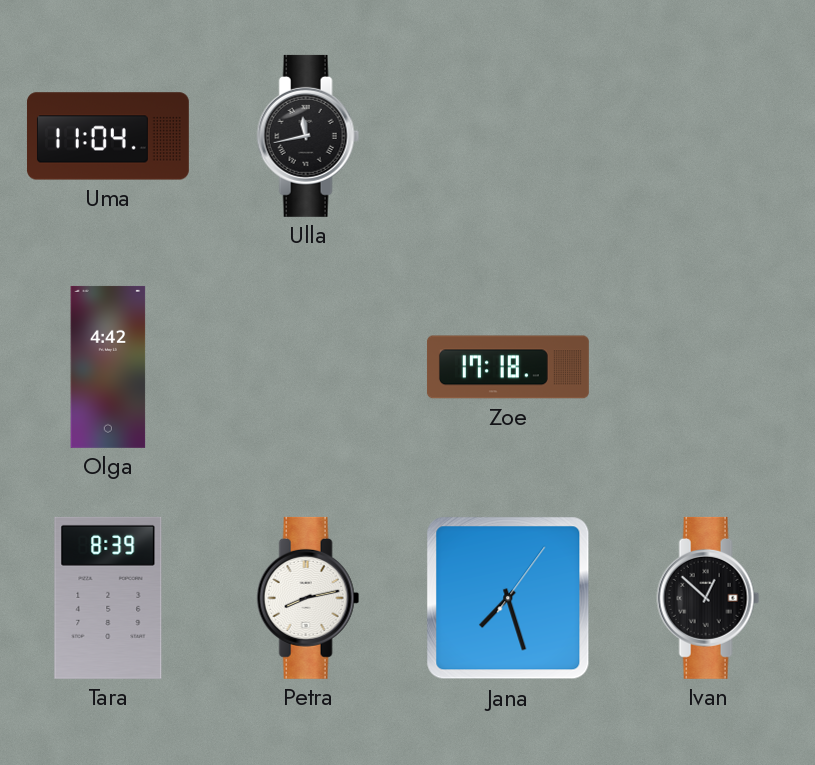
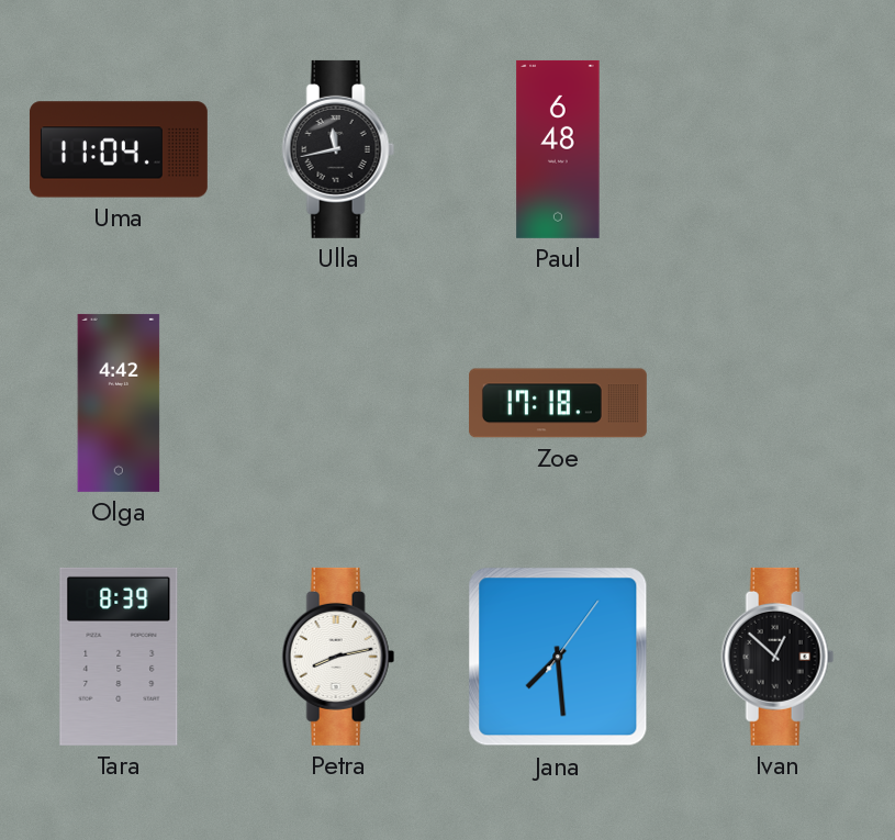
Paul: none -> 6:48 (558, 149)
Jana: 7:27 -> 7:29 (558, 657)
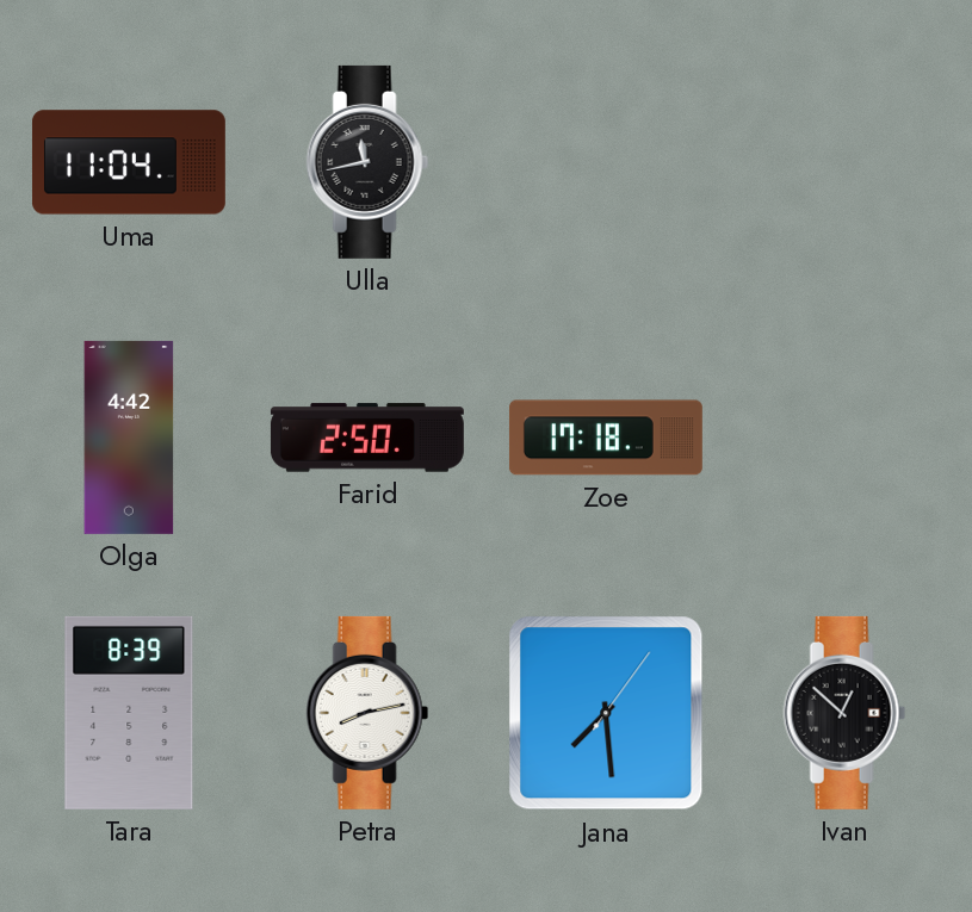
Paul: 6:48 -> none (558, 149)
Farid: none -> 2:50 (367, 438)
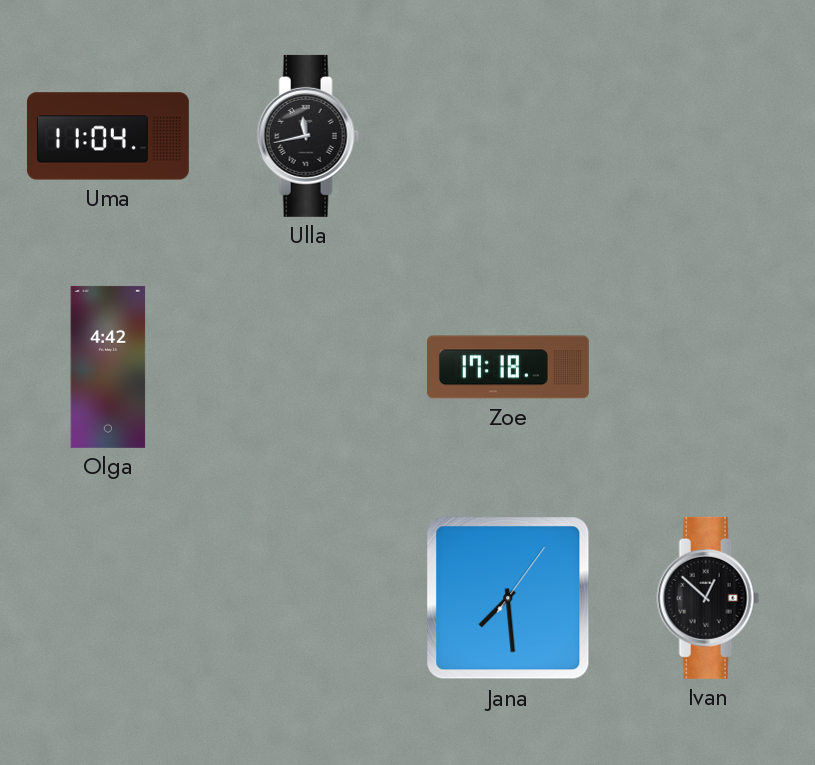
Farid: 2:50 -> none (367, 438)
Tara: 8:39 -> none (129, 713)
Petra: 8:13 -> none (367, 713)
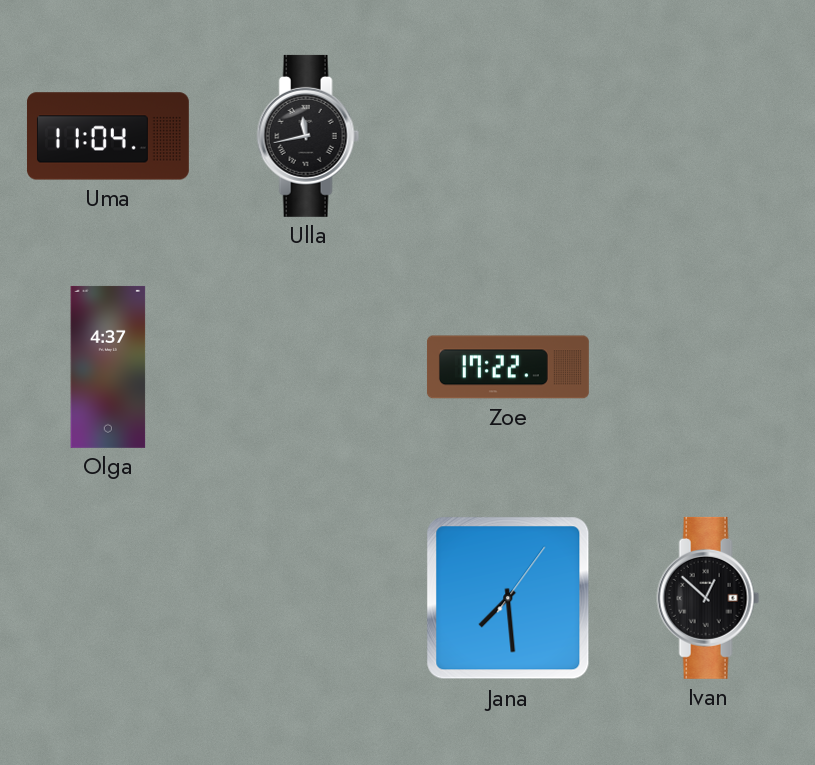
Olga: 4:42 -> 4:37 (108, 367)
Zoe: 17:18 -> 17:22 (508, 367)
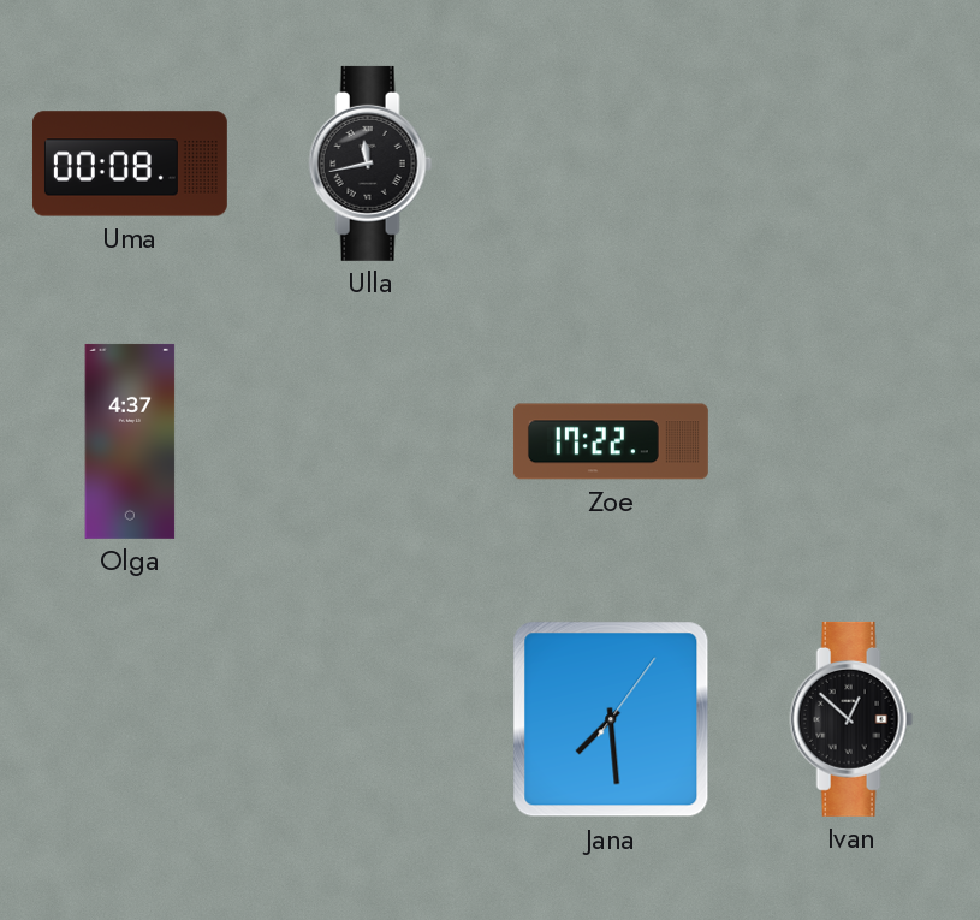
Uma: 11:04 -> 00:08 (130, 164)
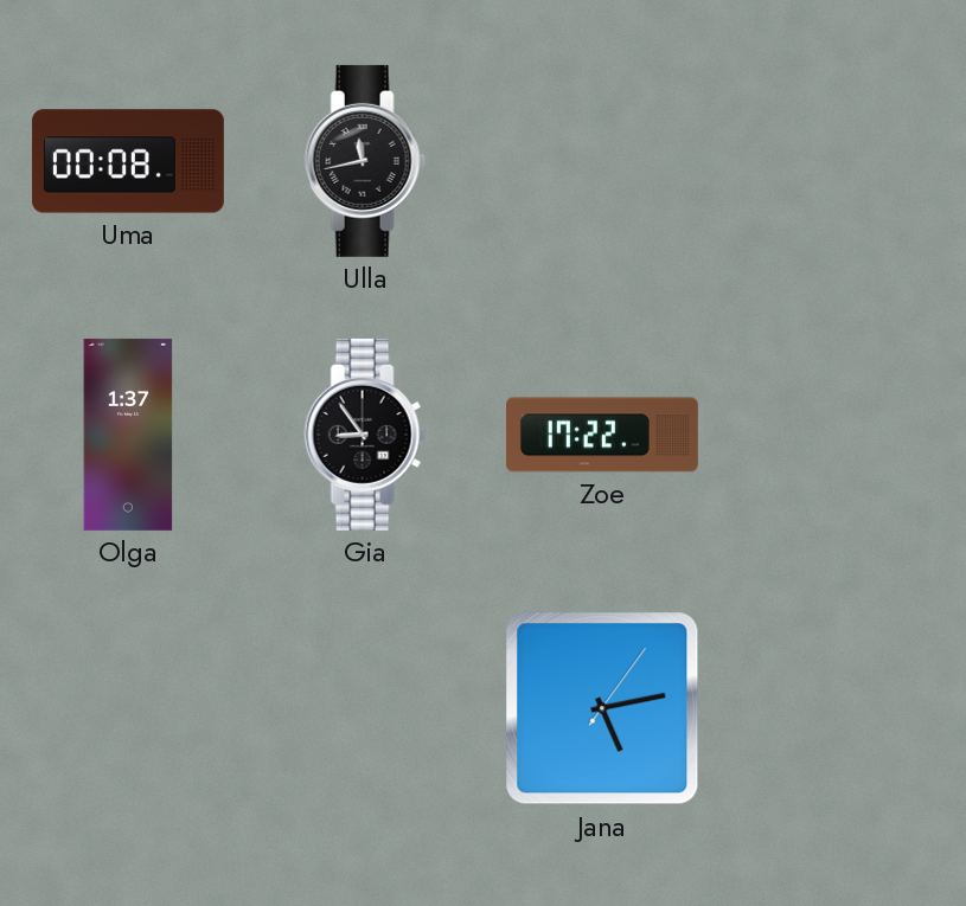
Olga: 4:37 -> 1:37 (128, 435)
Gia: none -> 8:54 (365, 435)
Jana: 7:29 -> 5:13 (602, 708)
Ivan: 12:52 -> none (851, 719)
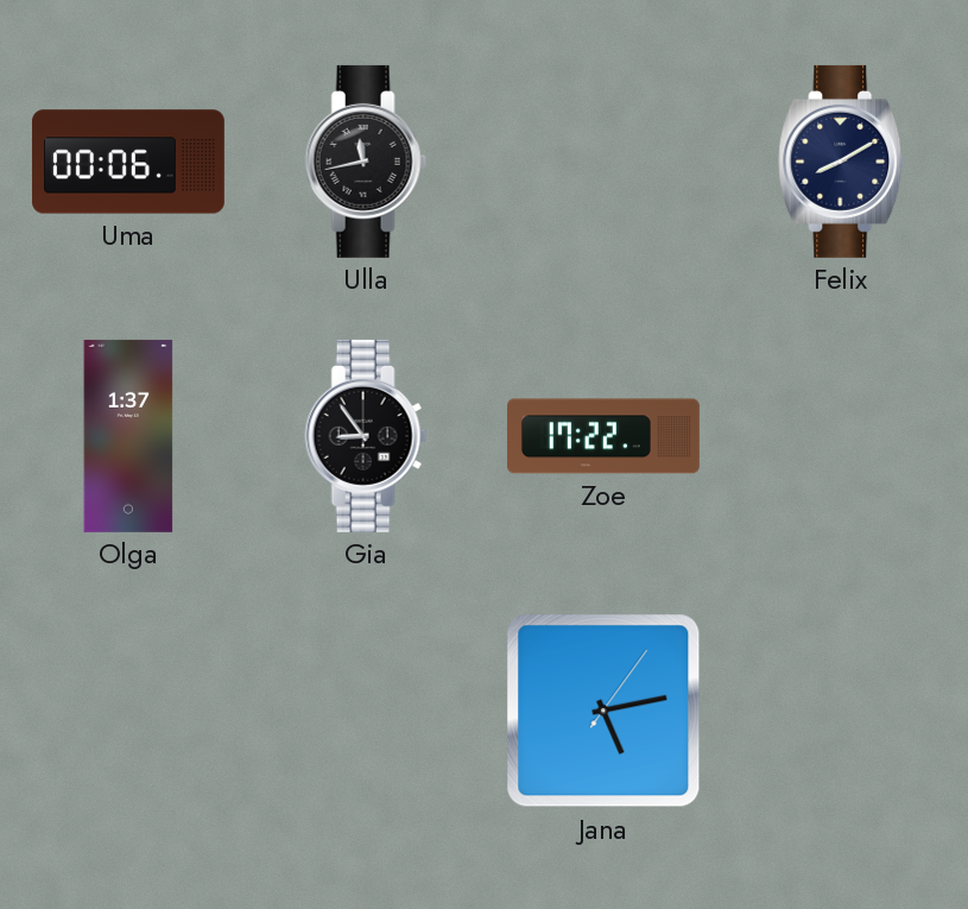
Uma: 00:08 -> 00:06 (128, 162)
Felix: none -> 8:10 (842, 162)
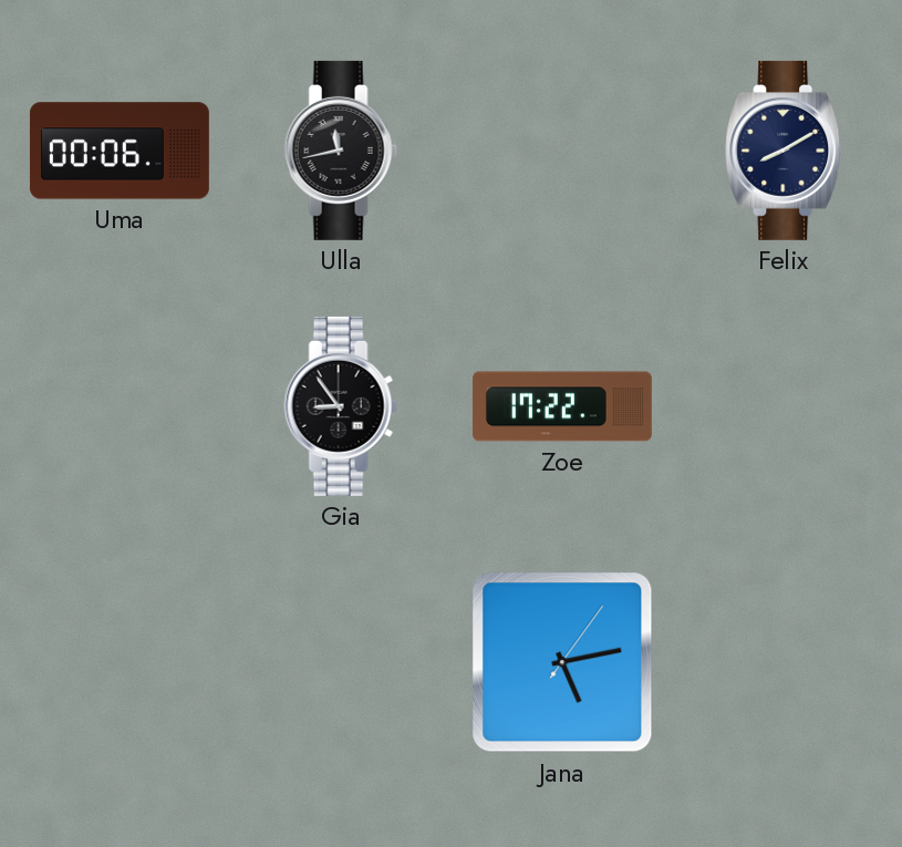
Olga: 1:37 -> none (128, 436)
